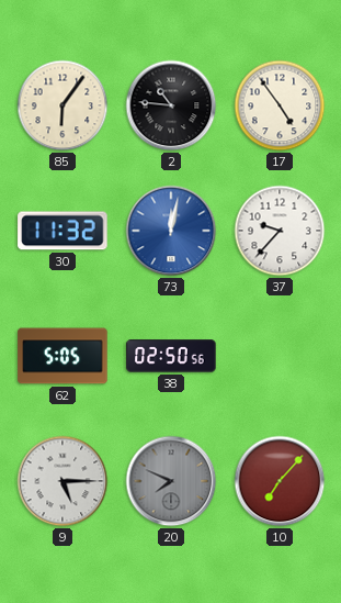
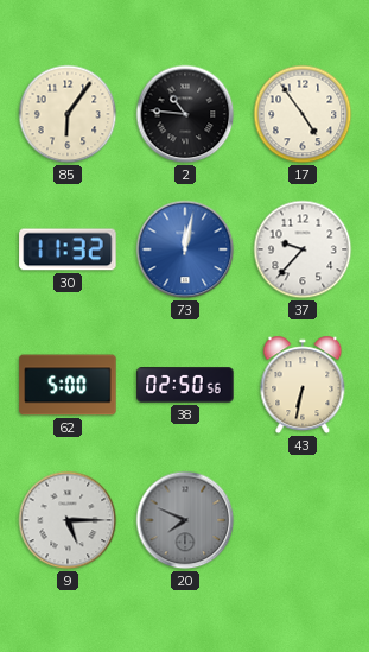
62: 5:05 -> 5:00 (68, 385)
43: none -> 6:32 (303, 385)
10: 7:07 -> none (280, 481)
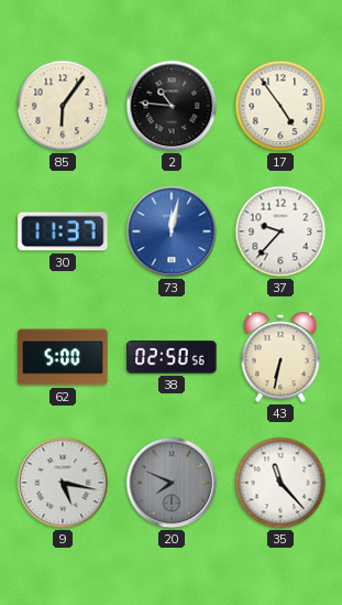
30: 11:32 -> 11:37 (63, 231)
9: 5:15 -> 5:17 (63, 483)
35: none -> 11:23 (280, 483)
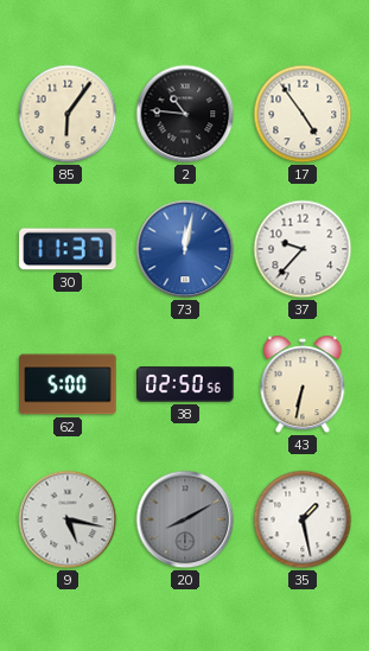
20: 7:49 -> 8:10 (185, 519)
35: 11:23 -> 1:28 (303, 519)
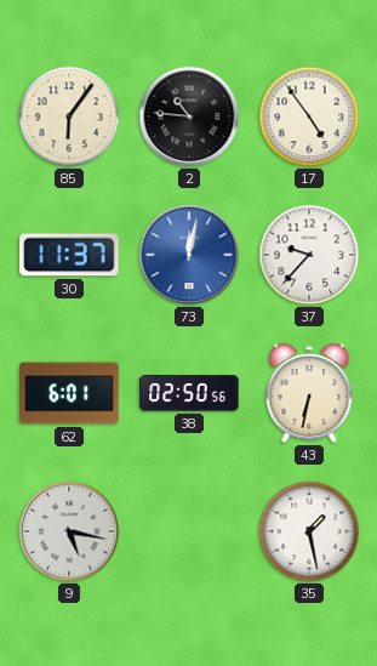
62: 5:00 -> 6:01 (69, 393)
20: 8:10 -> none (185, 519)
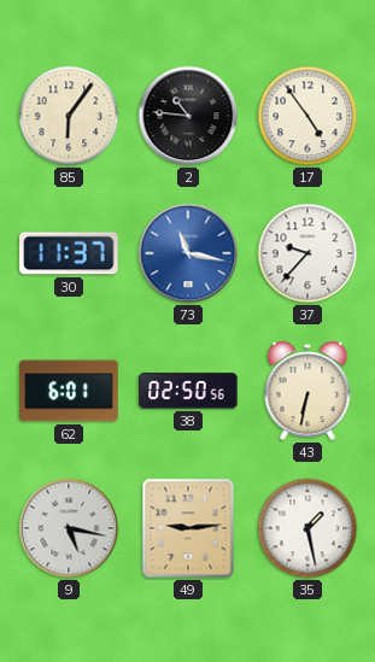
73: 12:02 -> 11:17 (188, 253)
49: none -> 9:14 (188, 528)
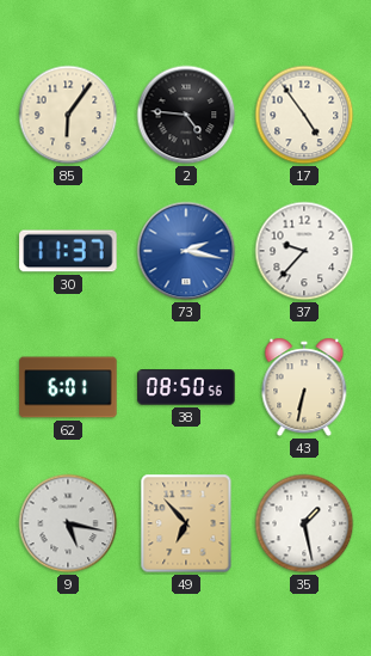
2: 10:46 -> 4:46 (186, 115)
73: 11:17 -> 2:17 (186, 251)
38: 02:50 -> 08:50 (186, 387)
49: 9:14 -> 6:53 (186, 523)
